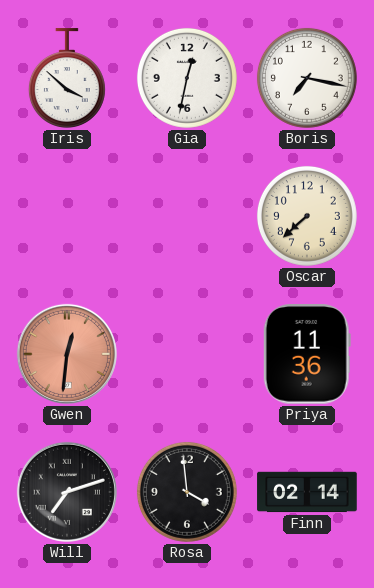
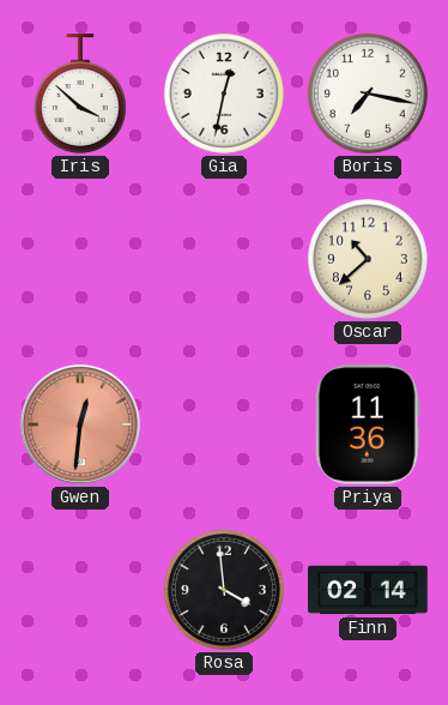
Oscar: 7:38 -> 10:38 (368, 259)
Will: 7:12 -> none (67, 492)
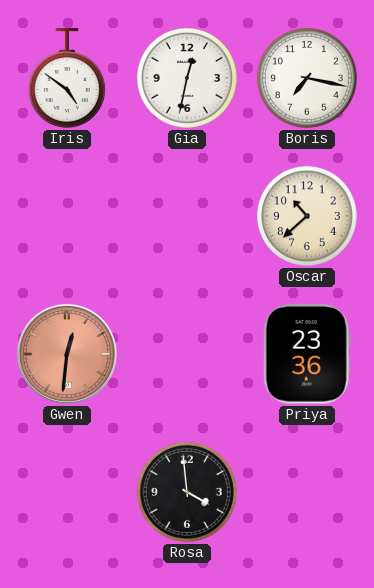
Iris: 3:52 -> 4:51 (67, 78)
Priya: 11:36 -> 23:36 (307, 354)
Finn: 02:14 -> none (368, 590)
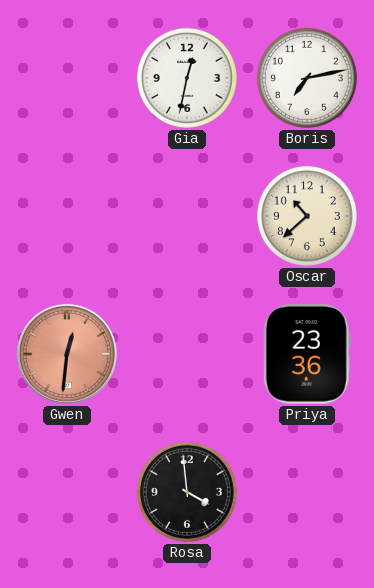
Iris: 4:51 -> none (67, 78)
Boris: 7:17 -> 7:13 (307, 78)
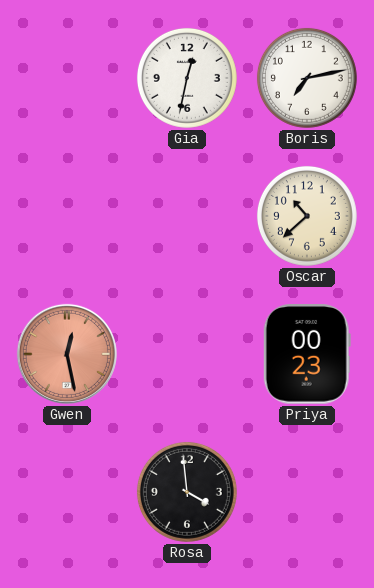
Gwen: 12:31 -> 12:28 (67, 354)
Priya: 23:36 -> 00:23 (307, 354)
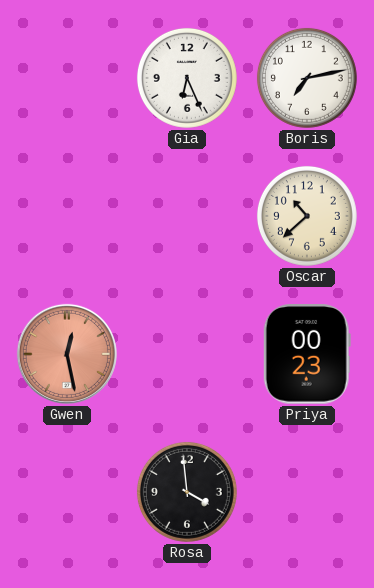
Gia: 12:32 -> 6:26 (187, 78)
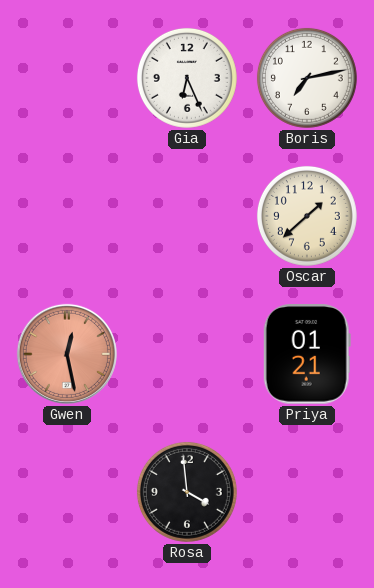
Oscar: 10:38 -> 1:38 (307, 216)
Priya: 00:23 -> 01:21 (307, 354)
